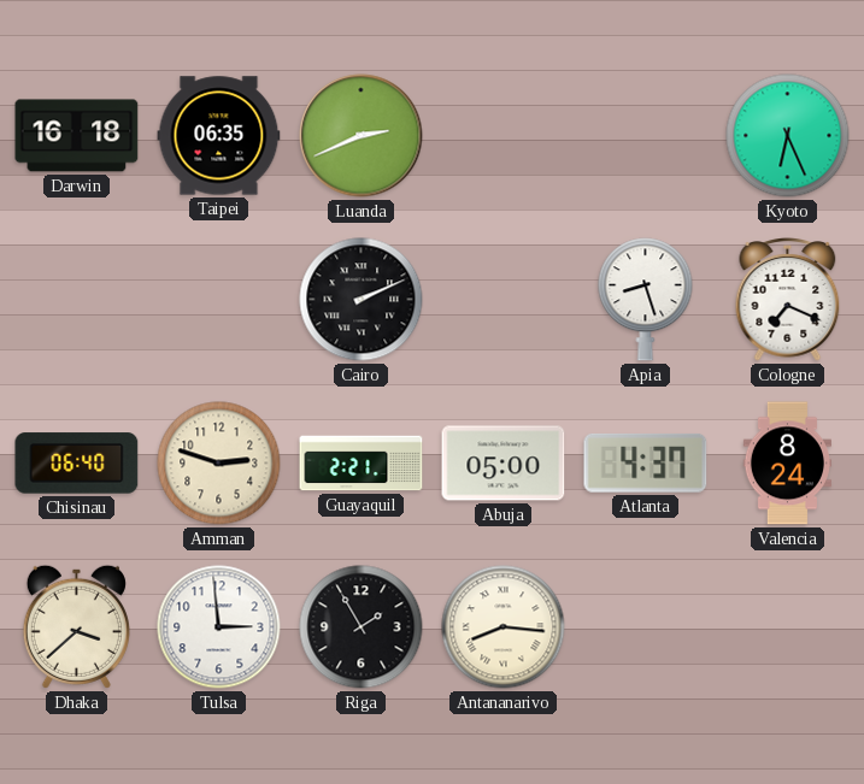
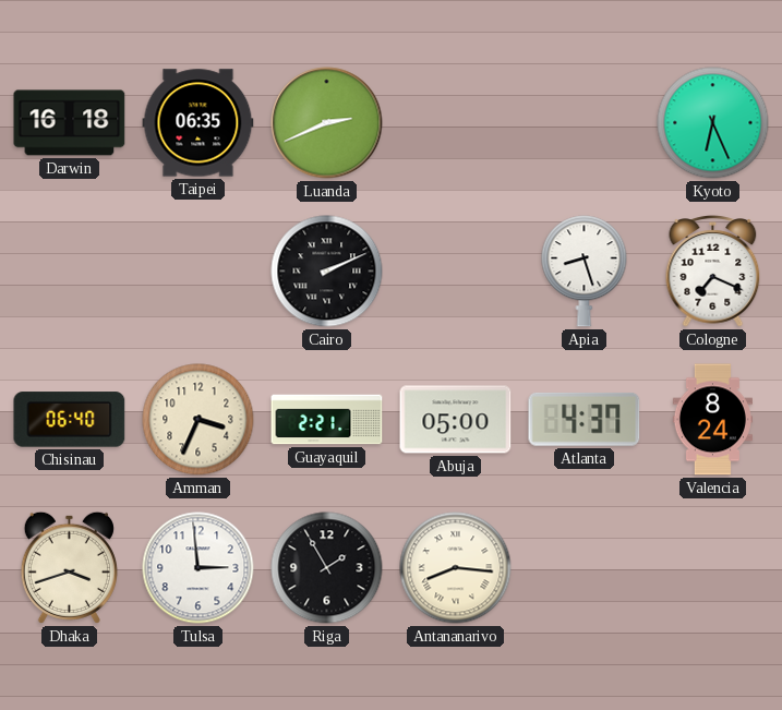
Amman: 2:48 -> 3:34 (198, 420)
Dhaka: 3:38 -> 3:42 (69, 567)
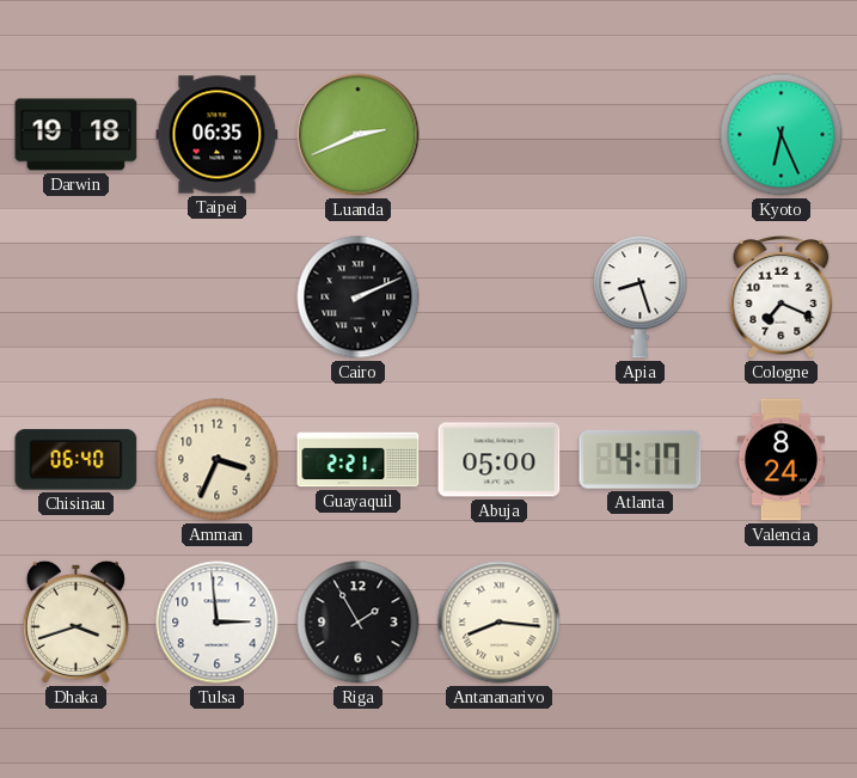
Darwin: 16:18 -> 19:18 (76, 135)
Atlanta: 4:37 -> 4:17 (641, 459)
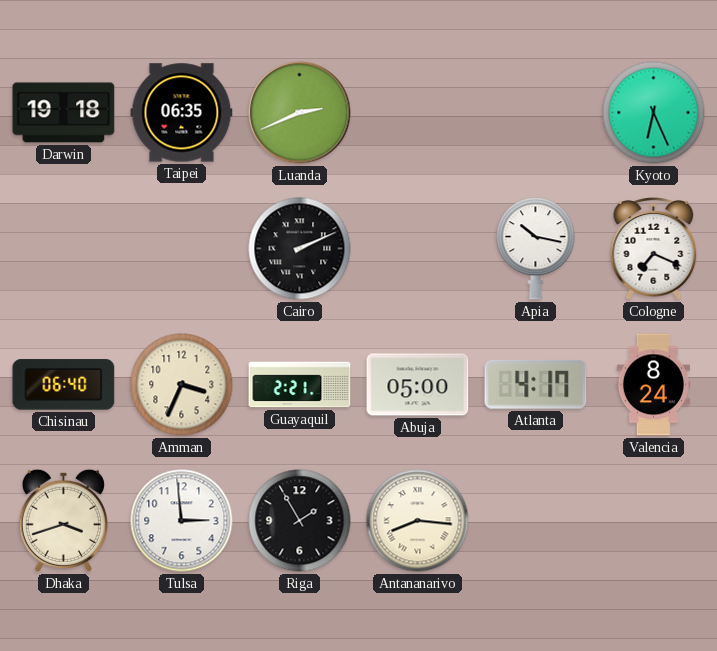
Apia: 8:27 -> 10:17 (536, 249)
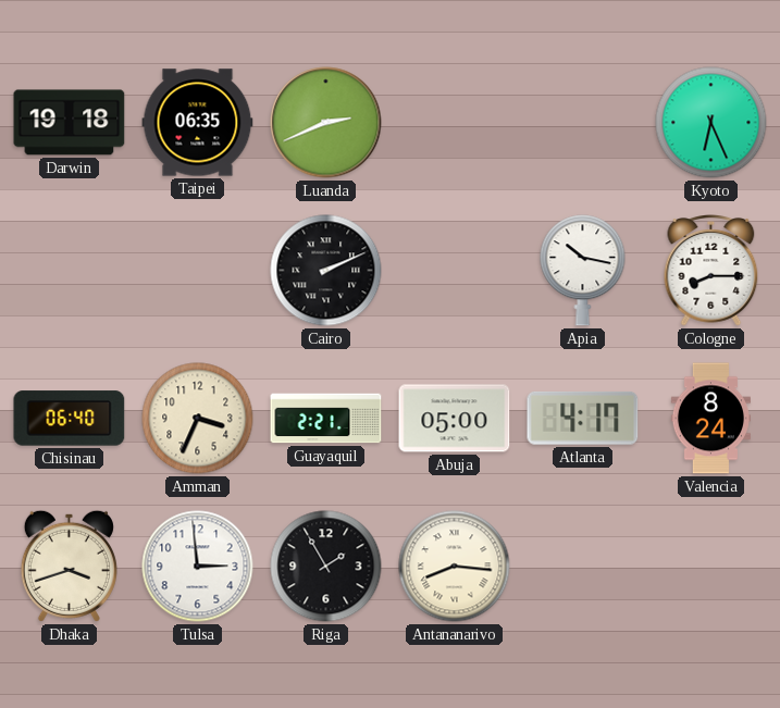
Cologne: 7:19 -> 8:15 (711, 271)
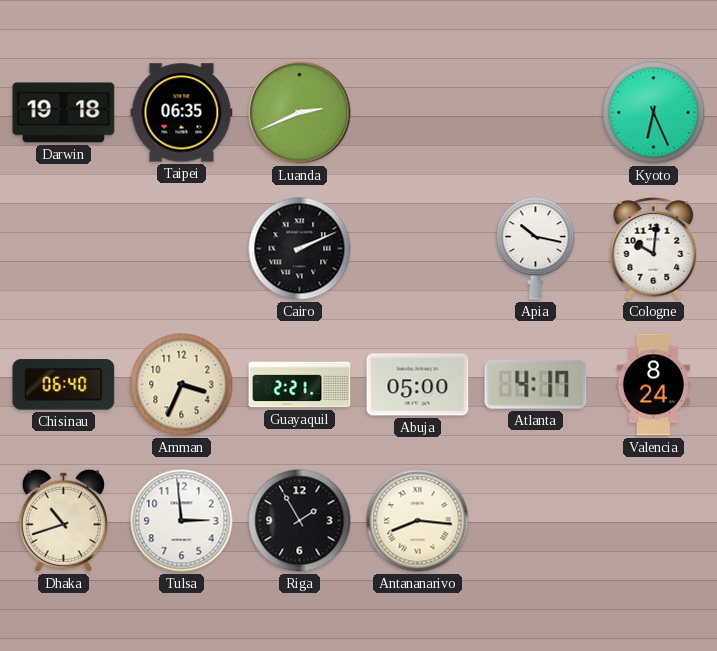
Cologne: 8:15 -> 10:01 (654, 249)
Dhaka: 3:42 -> 10:42 (63, 520)
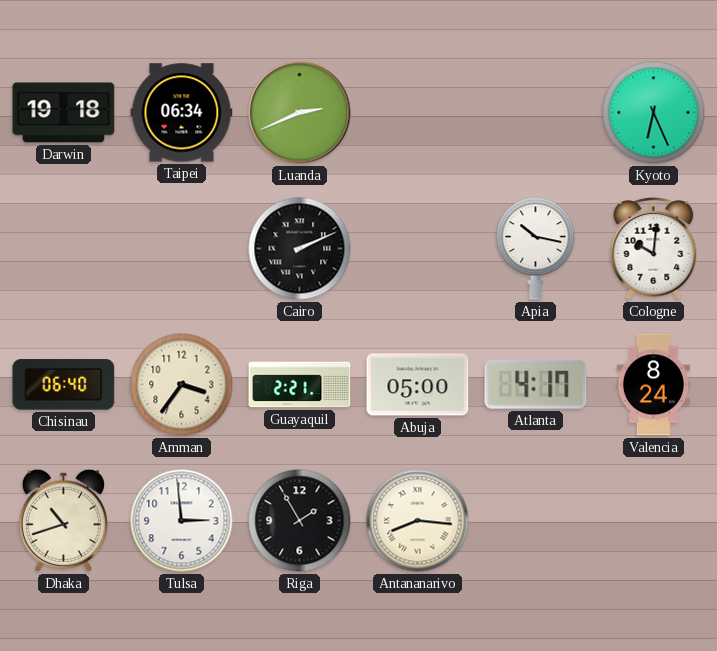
Taipei: 06:35 -> 06:34 (182, 113)
Amman: 3:34 -> 3:36 (182, 385)
